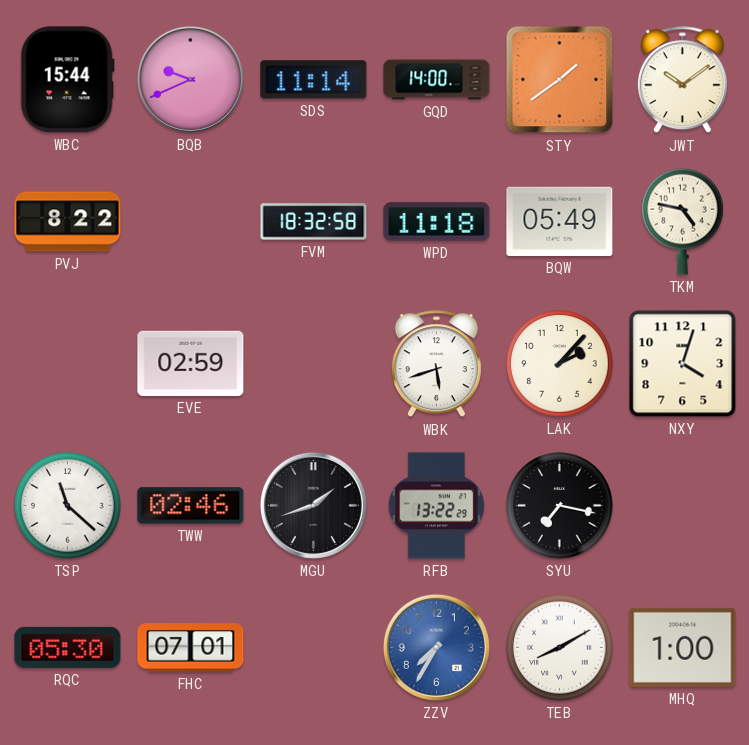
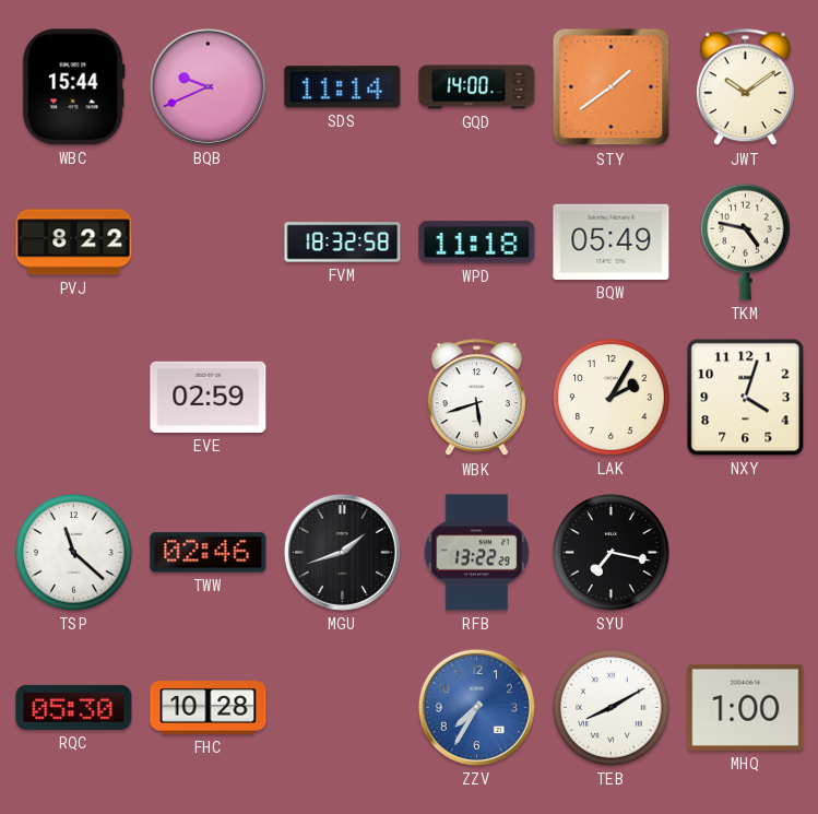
LAK: 2:07 -> 2:05 (612, 398)
FHC: 07:01 -> 10:28 (209, 708)
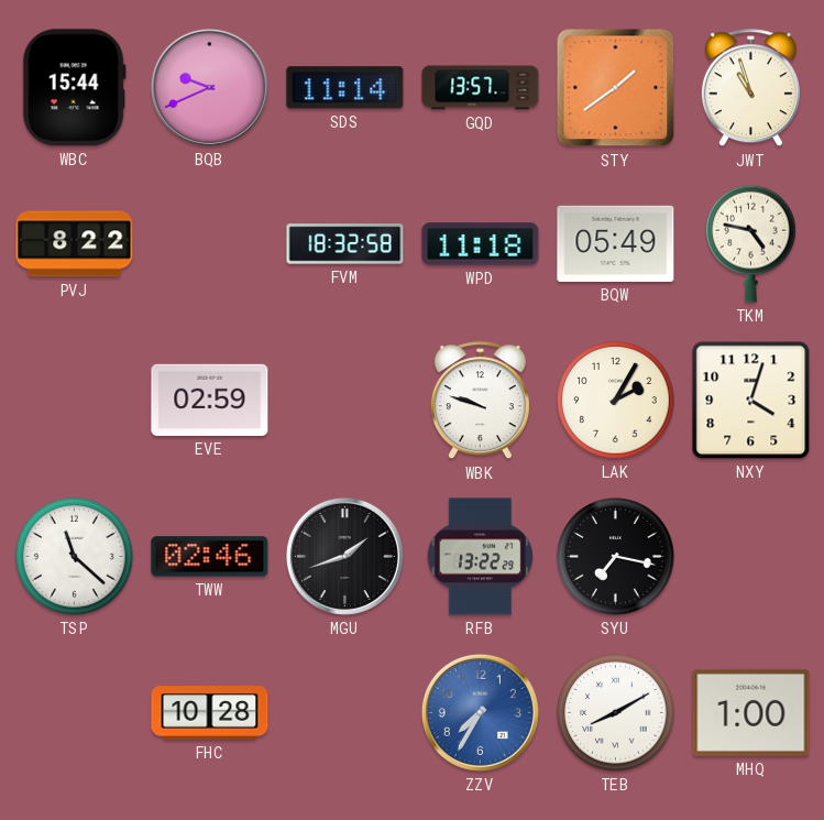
GQD: 14:00 -> 13:57 (481, 88)
JWT: 10:09 -> 10:57 (750, 88)
WBK: 5:42 -> 9:48 (480, 401)
RQC: 05:30 -> none (74, 707)
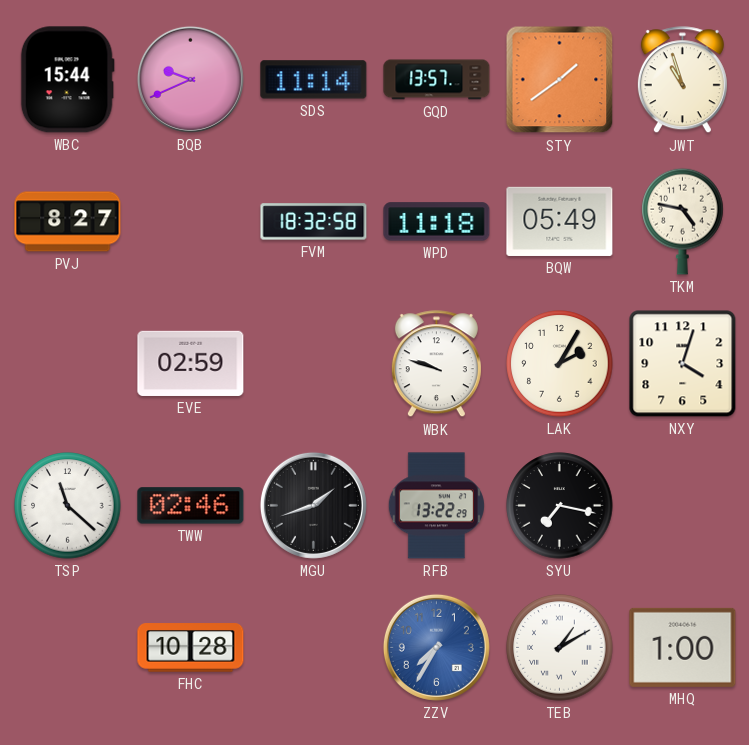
PVJ: 8:22 -> 8:27 (68, 222)
TEB: 8:10 -> 1:10 (560, 648)
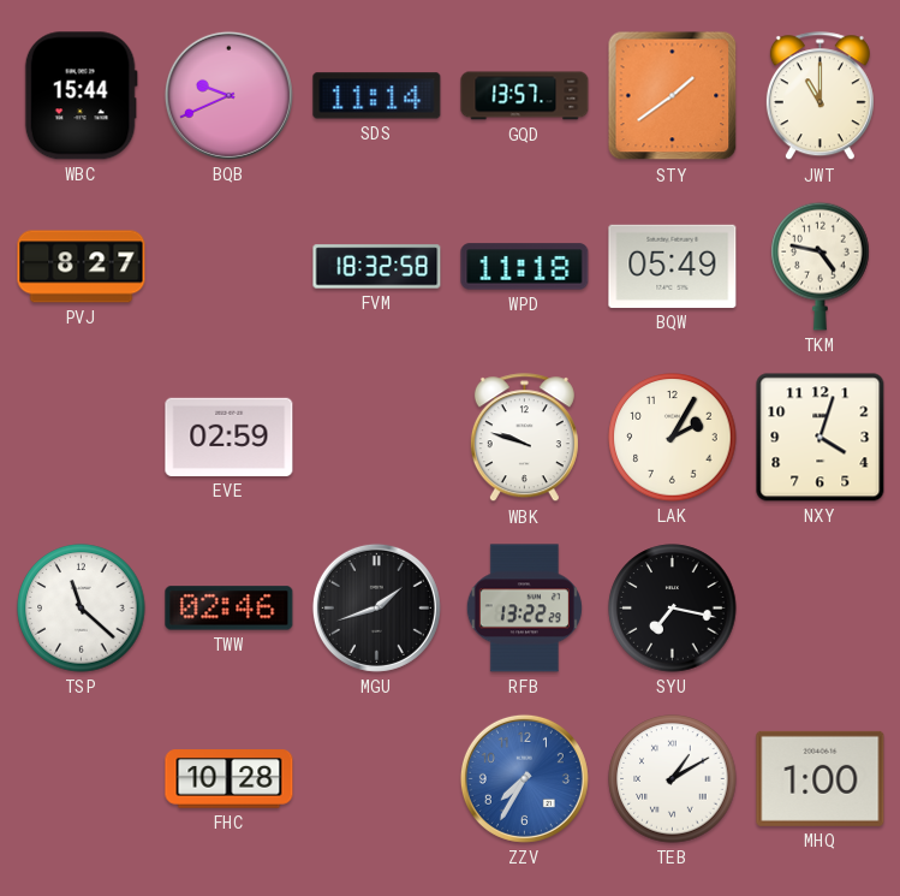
JWT: 10:57 -> 11:00 (819, 96)
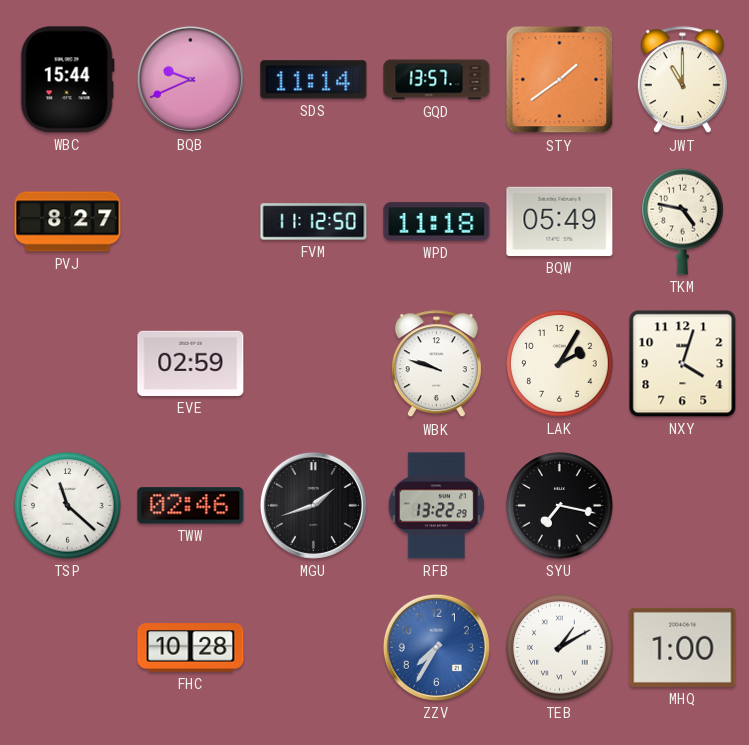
FVM: 18:32 -> 11:12 (314, 222)
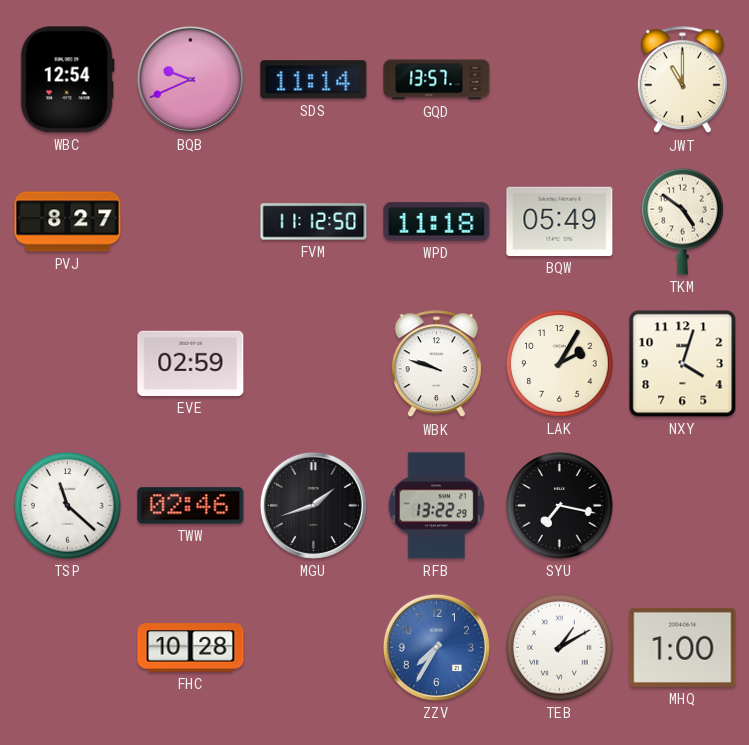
WBC: 15:44 -> 12:54 (67, 80)
STY: 1:39 -> none (560, 80)
TKM: 4:47 -> 4:51 (683, 221)
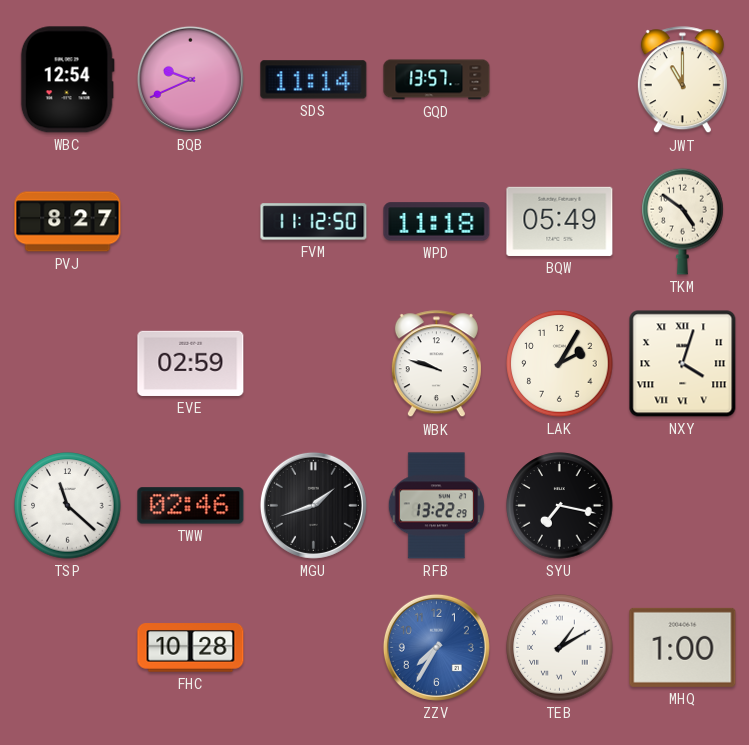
NXY numerals: Arabic -> Roman (683, 364)
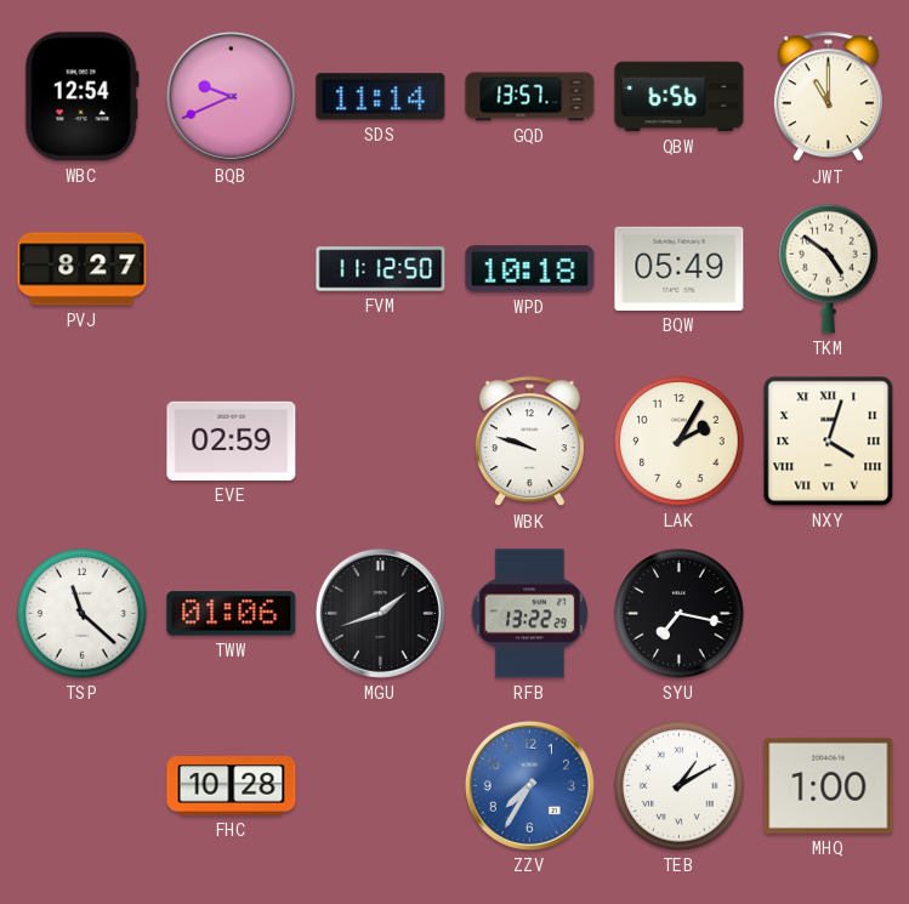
QBW: none -> 6:56 (680, 97)
WPD: 11:18 -> 10:18 (530, 269)
TWW: 02:46 -> 01:06 (232, 614)
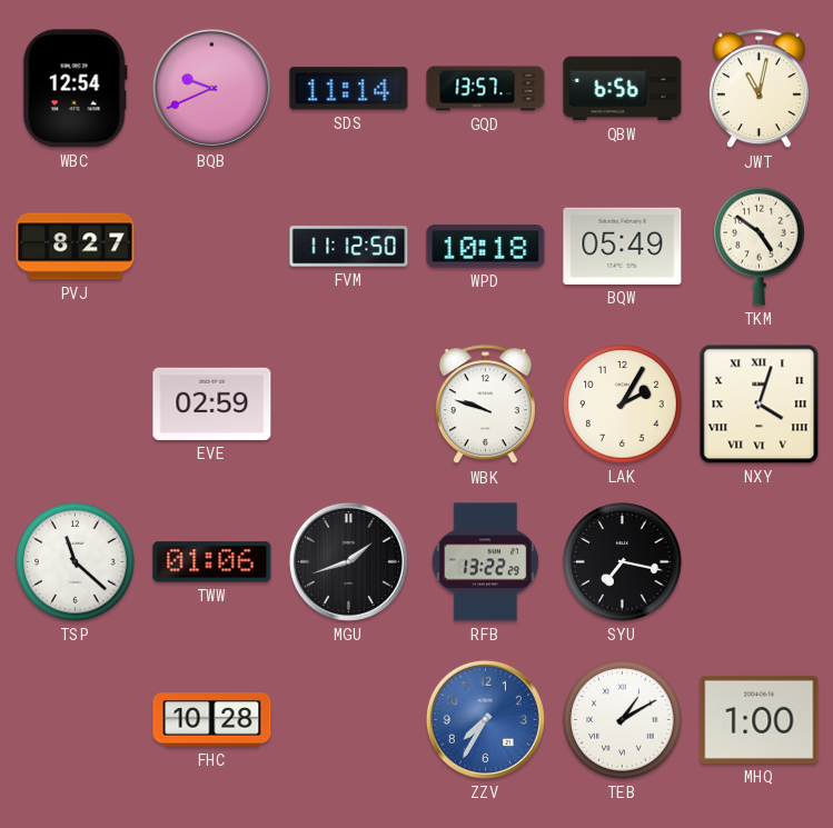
JWT: 11:00 -> 11:02 (758, 89)
